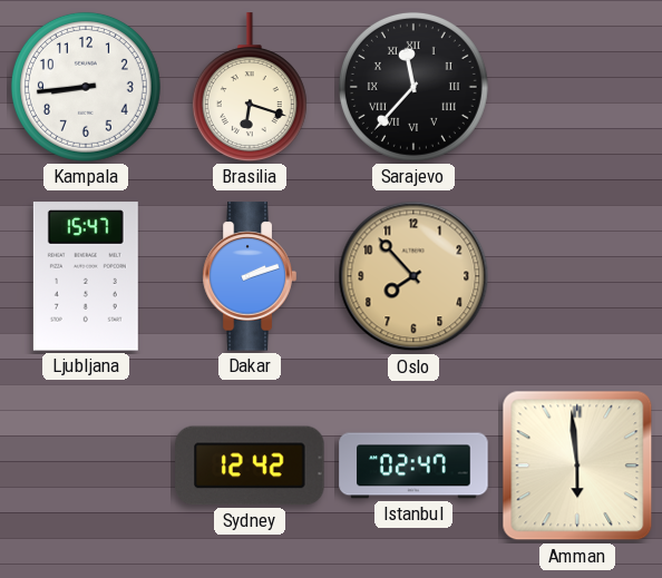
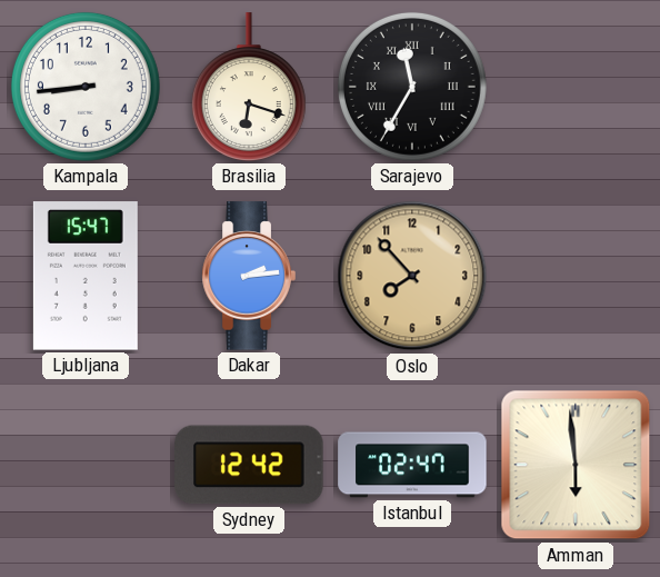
Sarajevo: 11:37 -> 11:35 (412, 87)
Dakar: 2:12 -> 2:14 (249, 276)
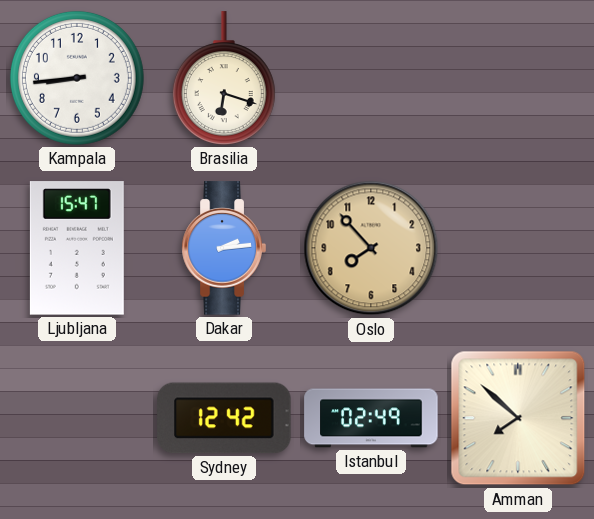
Sarajevo: 11:35 -> none (412, 87)
Istanbul: 02:47 -> 02:49 (371, 418)
Amman: 5:59 -> 7:52 (518, 418)
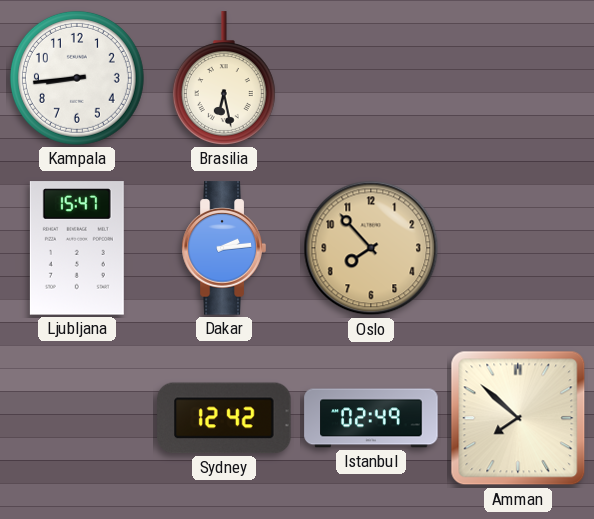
Brasilia: 6:18 -> 6:28 (224, 78)
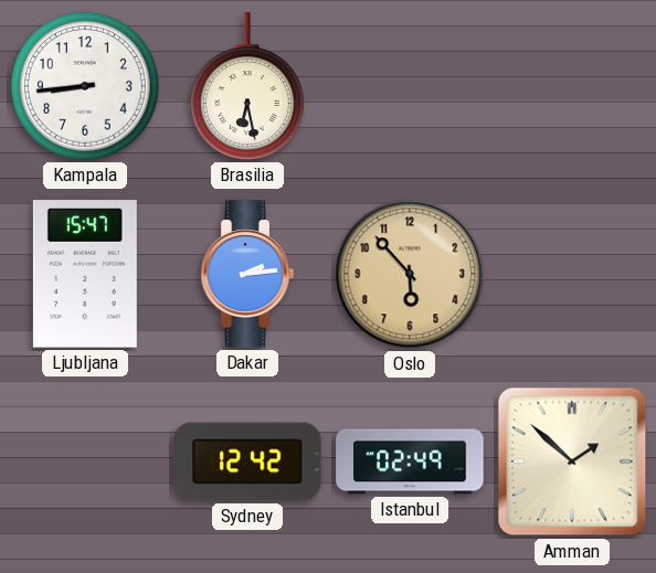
Oslo: 7:53 -> 5:53 (410, 274)
Amman: 7:52 -> 1:52 (572, 461)
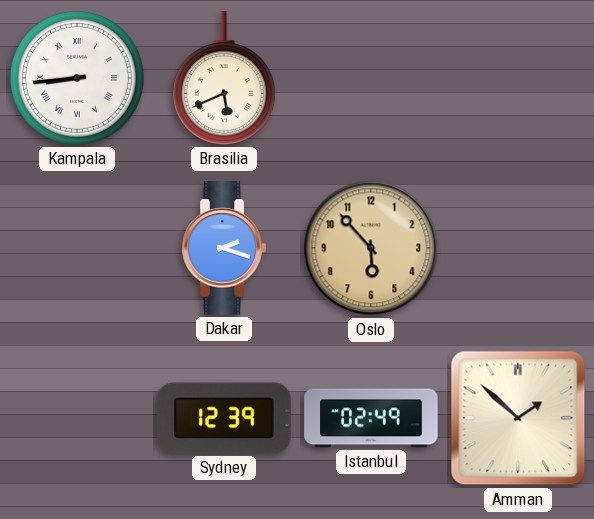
Kampala numerals: Arabic -> Roman (77, 78)
Brasilia: 6:28 -> 5:41 (224, 78)
Ljubljana: 15:47 -> none (85, 274)
Dakar: 2:14 -> 2:18 (224, 248)
Sydney: 12:42 -> 12:39 (224, 418)
